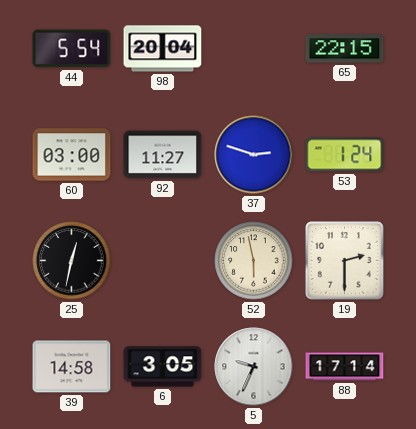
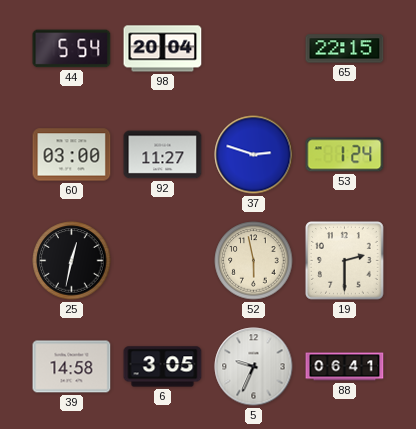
88: 17:14 -> 06:41 (345, 367)
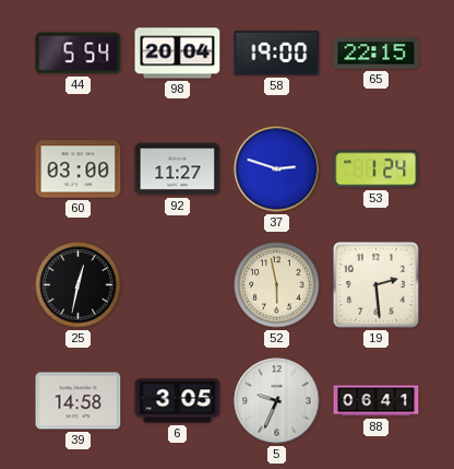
58: none -> 19:00 (277, 54)
19: 2:30 -> 2:29 (377, 285)
